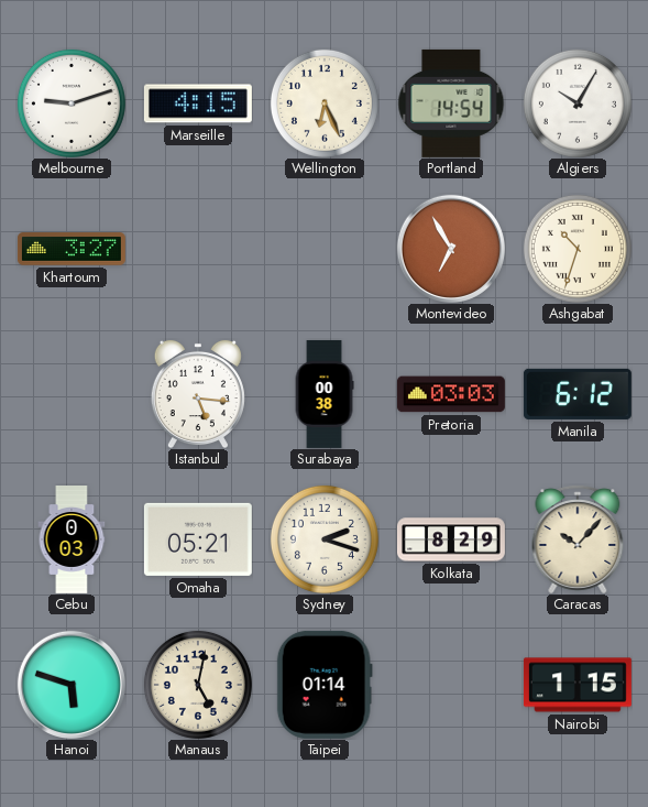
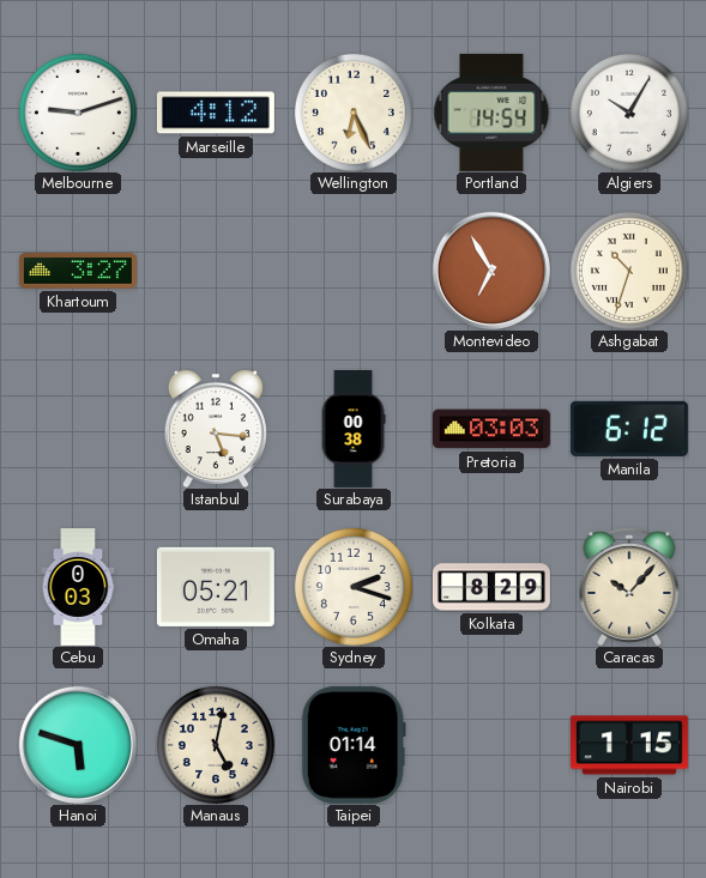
Marseille: 4:15 -> 4:12 (216, 113)
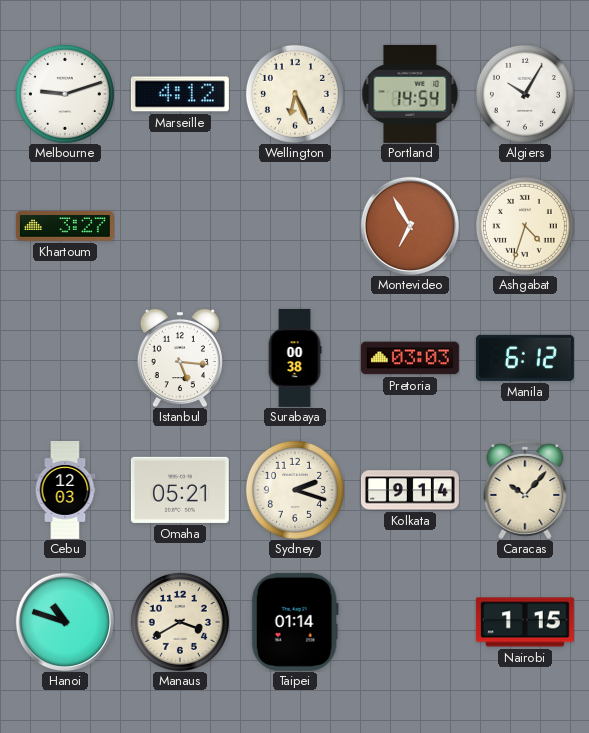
Ashgabat: 10:33 -> 4:33 (525, 226)
Cebu: 0:03 -> 12:03 (65, 491)
Kolkata: 8:29 -> 9:14 (410, 490)
Hanoi: 5:48 -> 10:48 (65, 622)
Manaus: 5:02 -> 3:40 (180, 622)
